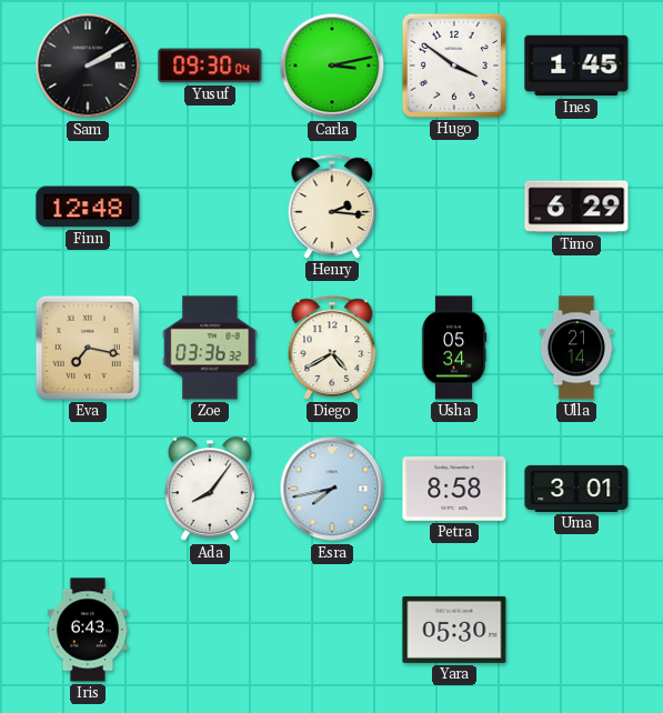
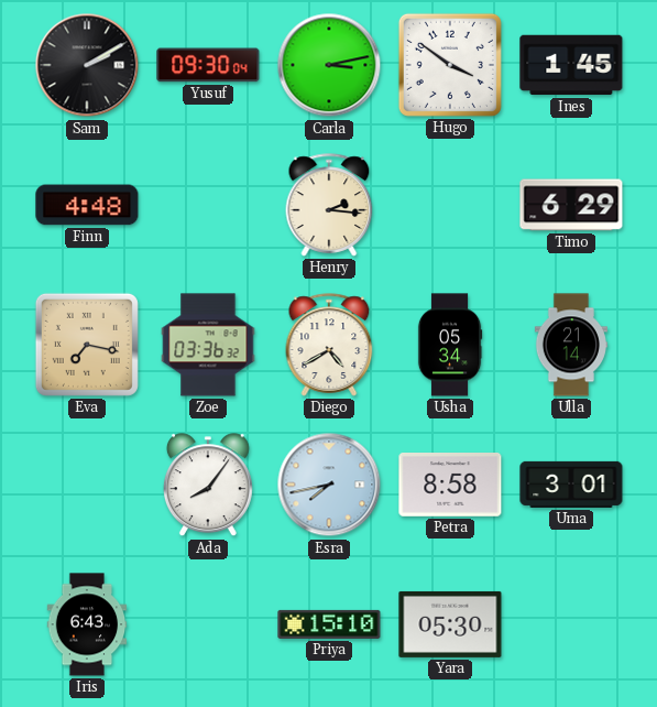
Finn: 12:48 -> 4:48 (87, 205)
Priya: none -> 15:10 (329, 624)
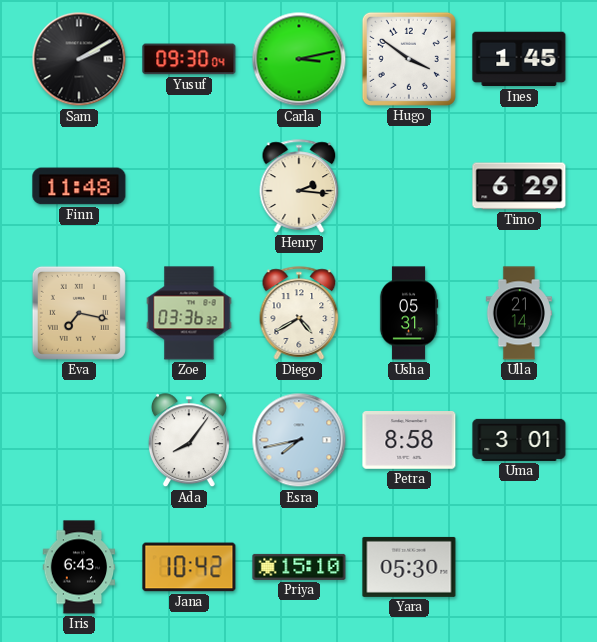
Finn: 4:48 -> 11:48 (79, 186)
Usha: 05:34 -> 05:31 (409, 313)
Jana: none -> 10:42 (189, 567)
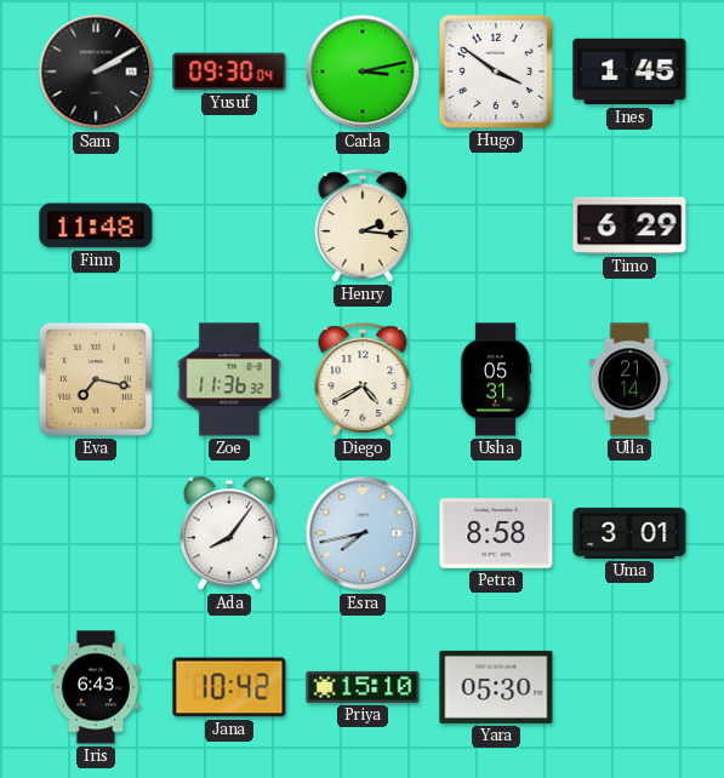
Zoe: 03:36 -> 11:36 (229, 379)
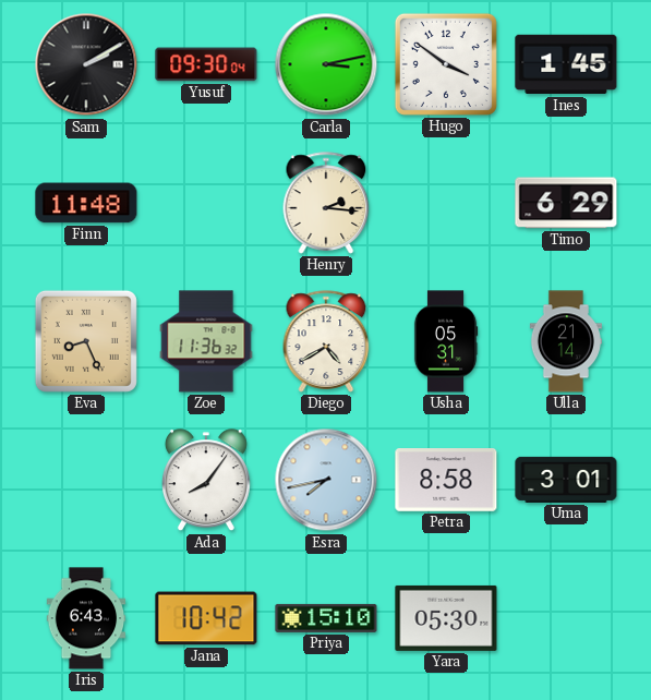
Eva: 7:17 -> 8:26 (86, 341)
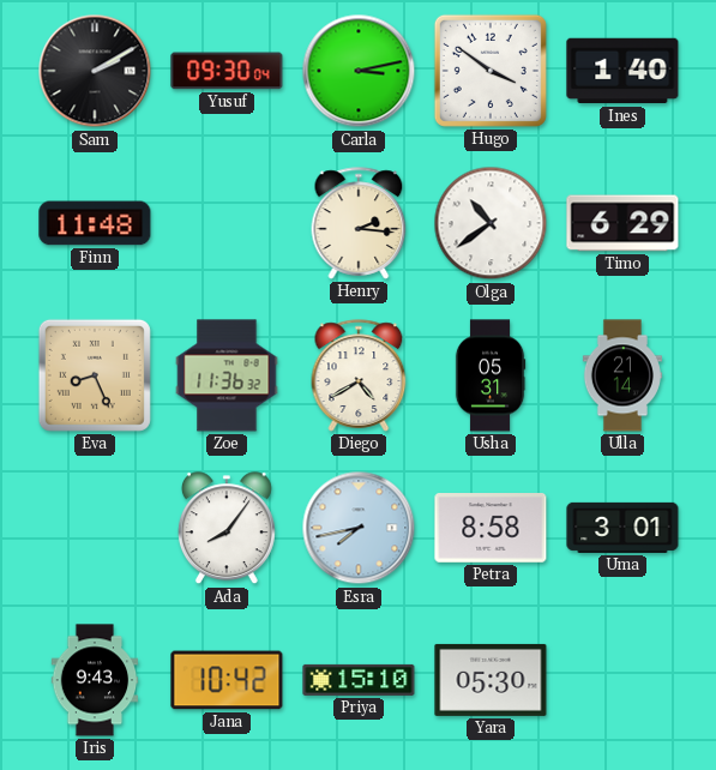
Ines: 1:45 -> 1:40 (622, 71)
Olga: none -> 10:39 (491, 223)
Iris: 6:43 -> 9:43 (95, 680)
